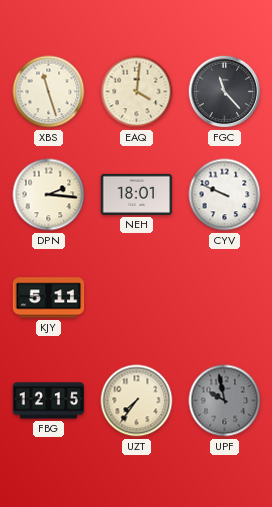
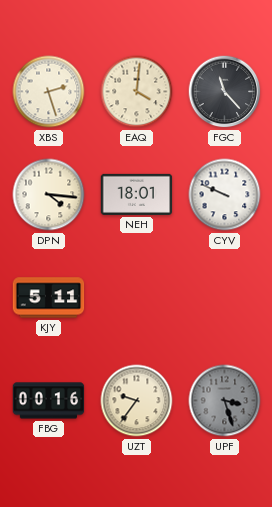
XBS: 11:27 -> 2:27 (49, 92)
DPN: 2:16 -> 4:16 (49, 195)
FBG: 12:15 -> 00:16 (49, 401)
UZT: 7:36 -> 9:36 (137, 401)
UPF: 9:58 -> 3:27 (225, 401)
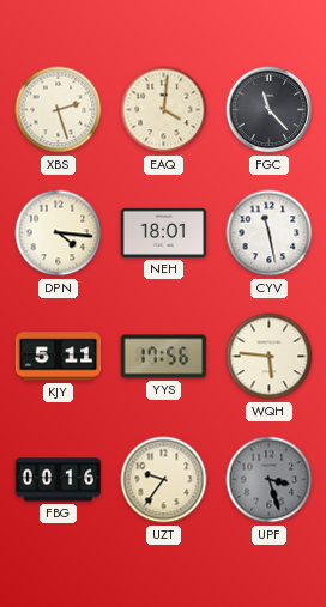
CYV: 9:49 -> 11:28 (270, 233)
YYS: none -> 17:56 (164, 357)
WQH: none -> 5:46 (270, 357)
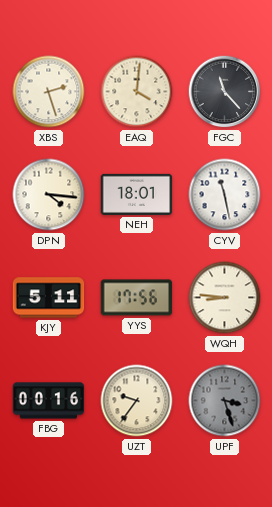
WQH: 5:46 -> 8:46 (225, 298)
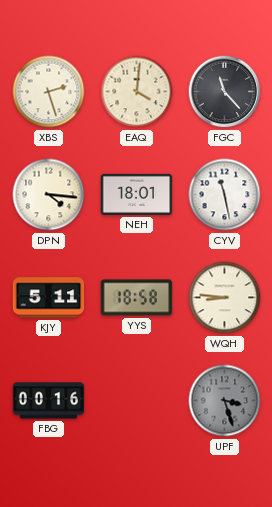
YYS: 17:56 -> 18:58 (137, 298)
UZT: 9:36 -> none (137, 401)
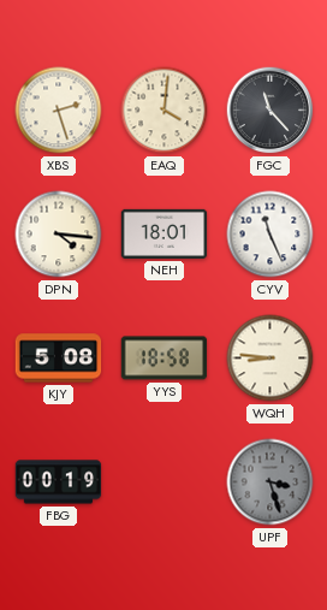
CYV: 11:28 -> 11:26 (270, 235)
KJY: 5:11 -> 5:08 (59, 359)
FBG: 00:16 -> 00:19 (59, 482)
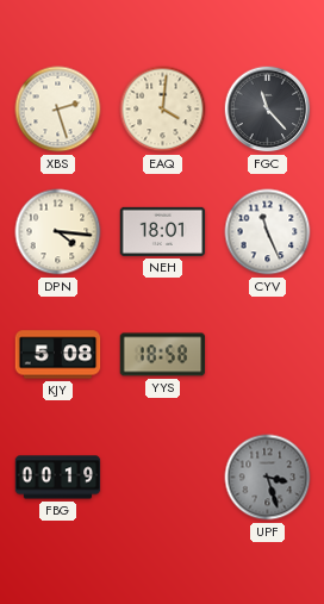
WQH: 8:46 -> none (270, 359)
